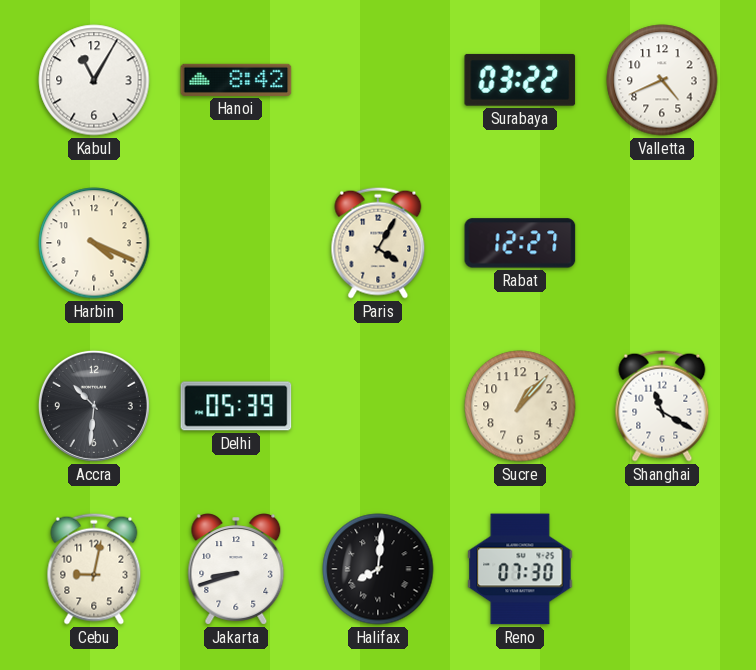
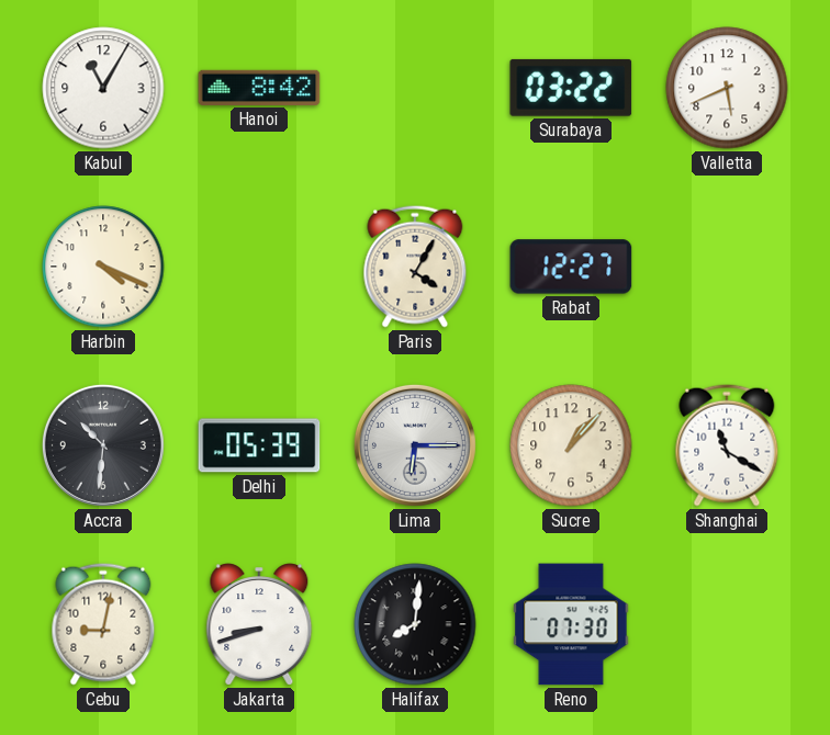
Valletta: 4:41 -> 5:41 (727, 88)
Lima: none -> 6:15 (415, 445)
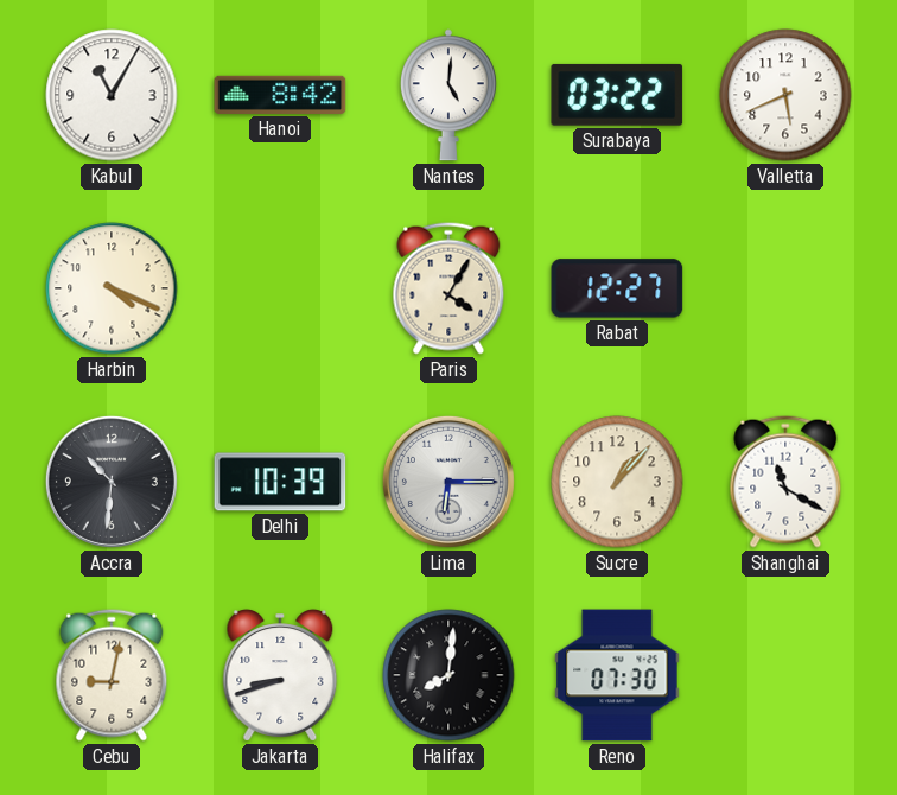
Nantes: none -> 5:01 (448, 95)
Delhi: 05:39 -> 10:39 (280, 482)
